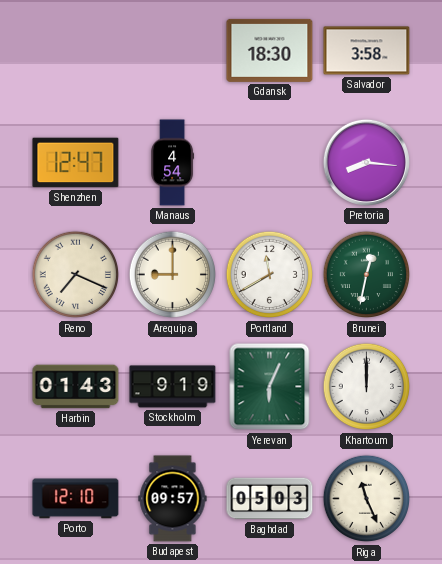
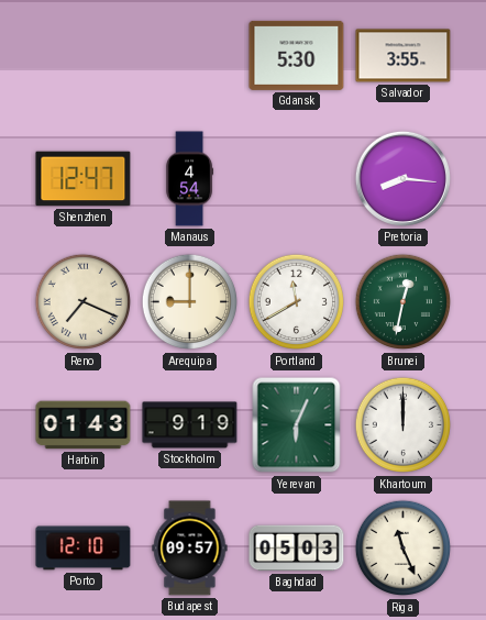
Gdansk: 18:30 -> 5:30 (297, 55)
Salvador: 3:58 -> 3:55 (404, 56)
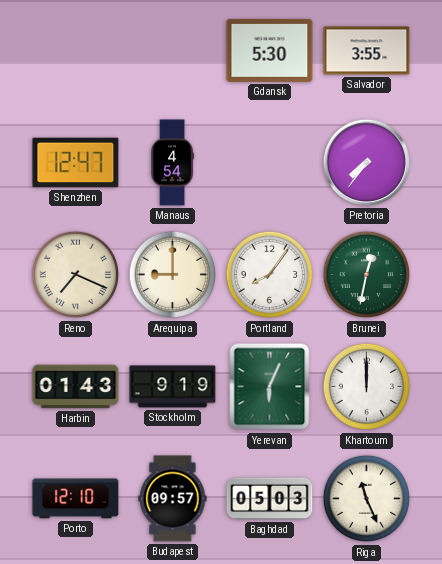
Pretoria: 8:16 -> 7:36 (366, 162)
Portland: 11:40 -> 8:06 (270, 275)
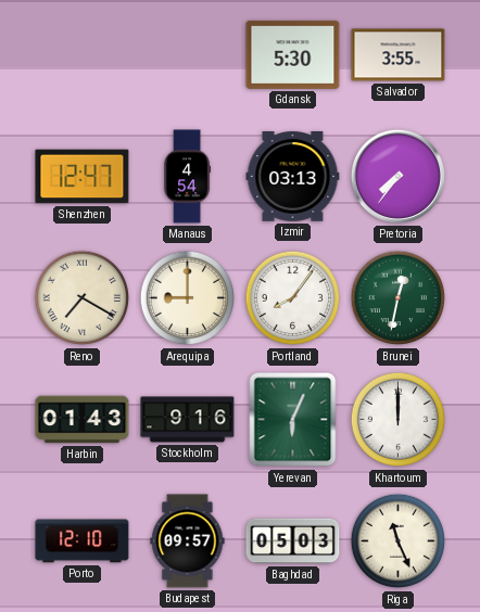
Izmir: none -> 03:13 (293, 177)
Reno: 7:19 -> 7:20 (83, 298)
Stockholm: 9:19 -> 9:16 (188, 420)
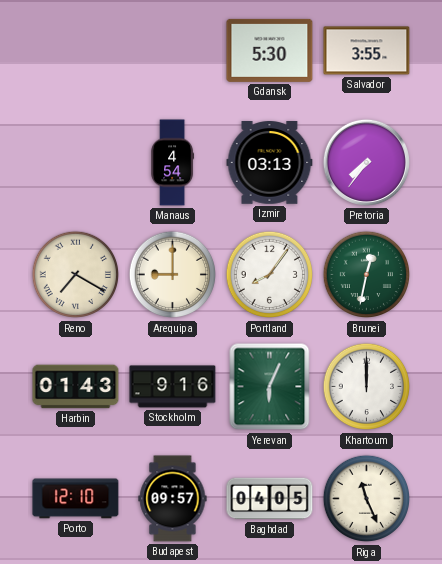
Shenzhen: 12:47 -> none (83, 177)
Baghdad: 05:03 -> 04:05 (270, 499)
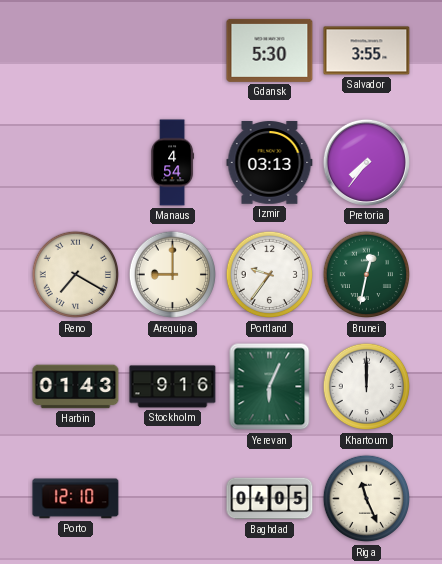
Portland: 8:06 -> 9:36 (270, 275)
Budapest: 09:57 -> none (173, 499)
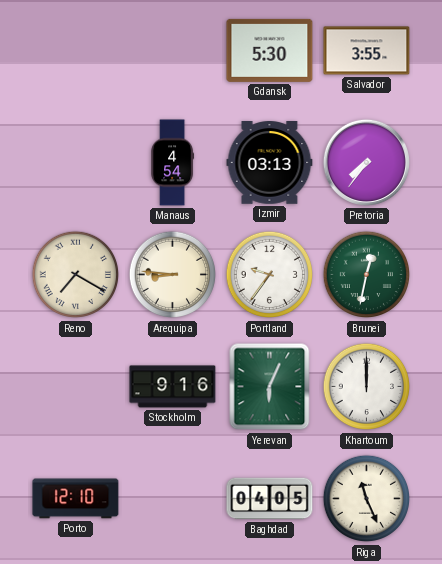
Arequipa: 9:00 -> 8:46 (173, 275)
Harbin: 01:43 -> none (76, 387)
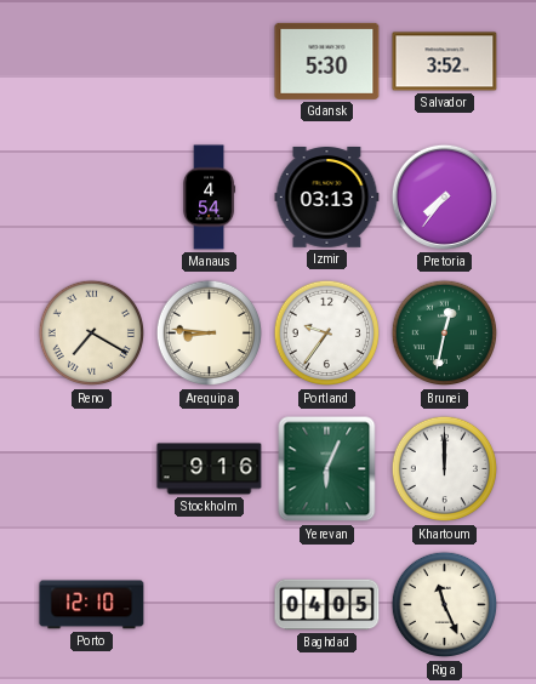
Salvador: 3:55 -> 3:52 (445, 62)
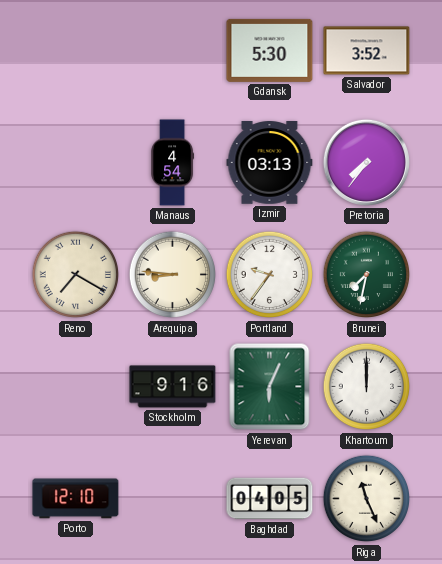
Brunei: 12:32 -> 7:32 (367, 275)
